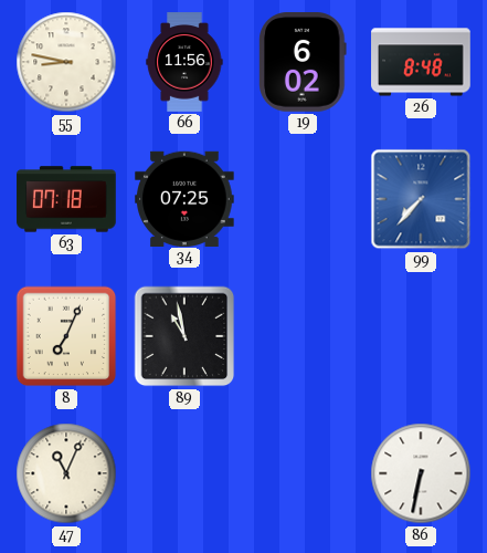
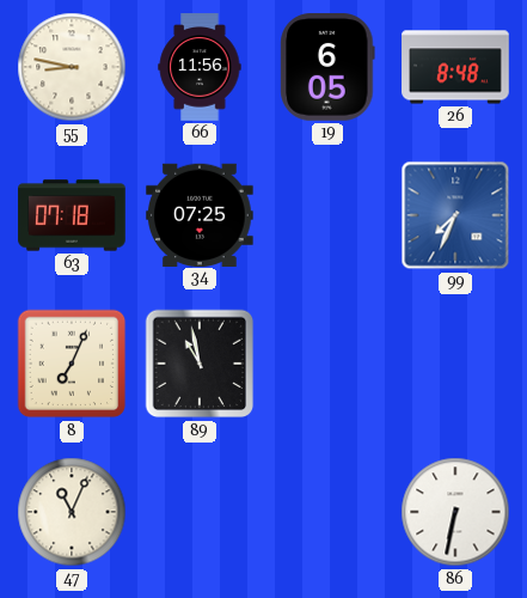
19: 6:02 -> 6:05 (327, 67)
99: 7:37 -> 7:34 (455, 215)
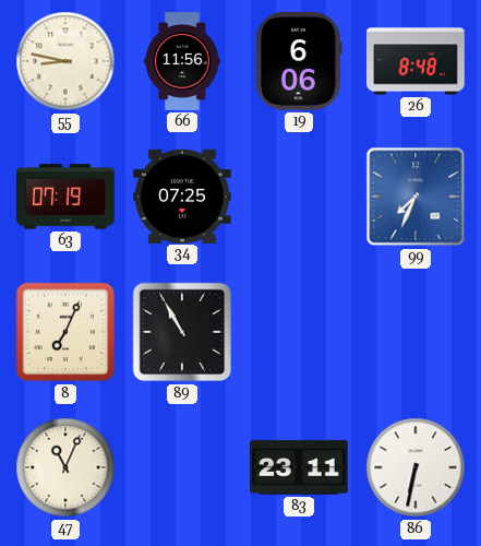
19: 6:05 -> 6:06 (299, 61)
63: 07:18 -> 07:19 (65, 197)
89: 10:58 -> 10:55 (182, 332)
83: none -> 23:11 (299, 467)
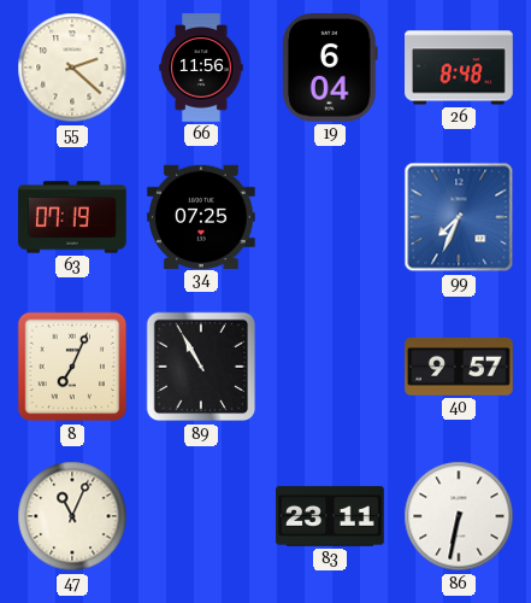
55: 8:47 -> 2:22 (72, 68)
19: 6:06 -> 6:04 (330, 68)
40: none -> 9:57 (459, 367)
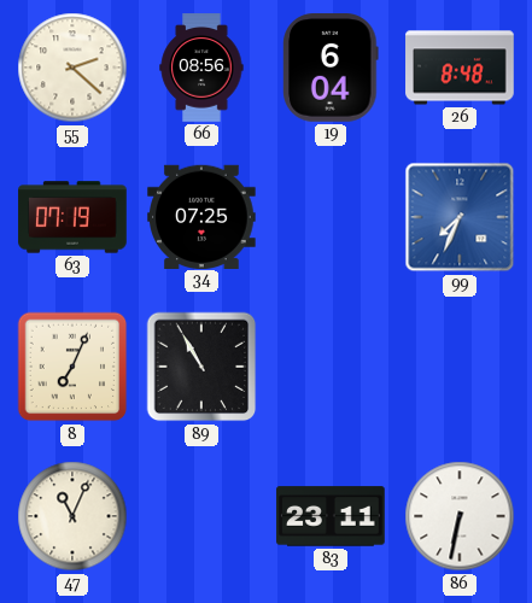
66: 11:56 -> 08:56 (201, 68)
40: 9:57 -> none (459, 367)
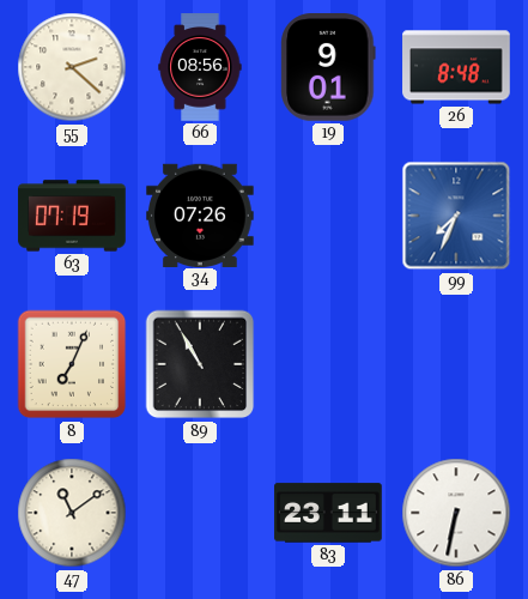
19: 6:04 -> 9:01 (328, 67)
34: 07:25 -> 07:26 (200, 214)
47: 11:04 -> 11:09 (72, 513)
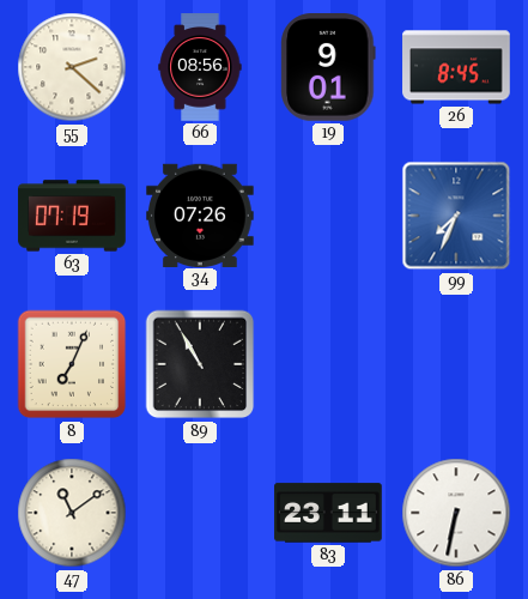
26: 8:48 -> 8:45 (456, 67)
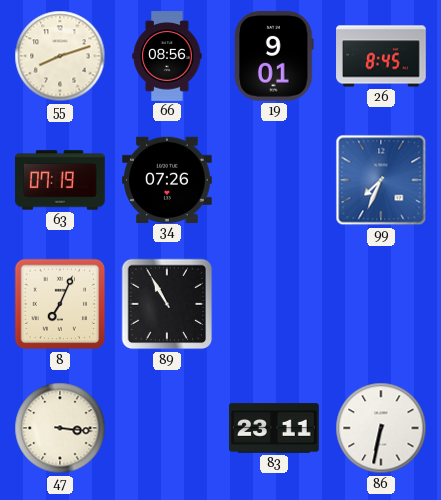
55: 2:22 -> 8:12 (60, 56)
47: 11:09 -> 3:16 (60, 428)
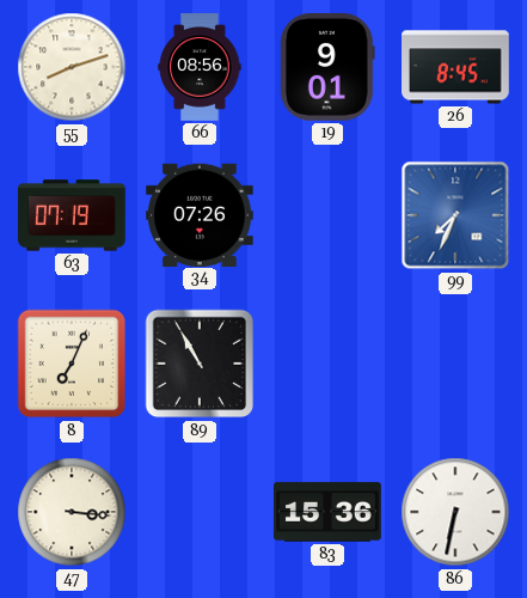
83: 23:11 -> 15:36 (327, 512)
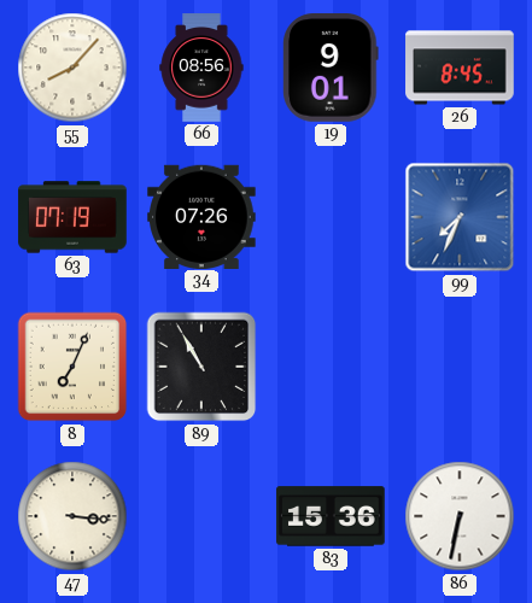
55: 8:12 -> 8:07 (72, 68)
